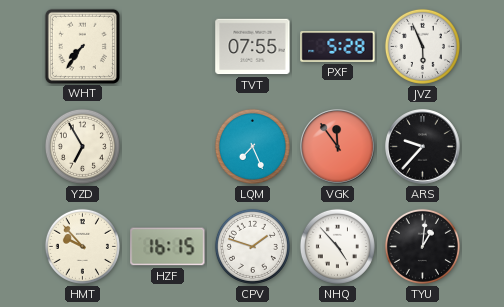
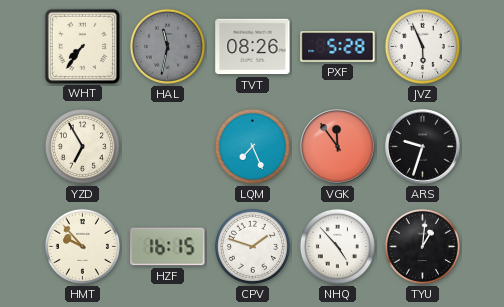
HAL: none -> 11:32 (167, 46)
TVT: 07:55 -> 08:26 (253, 47)
ARS: 9:37 -> 9:33 (423, 147)
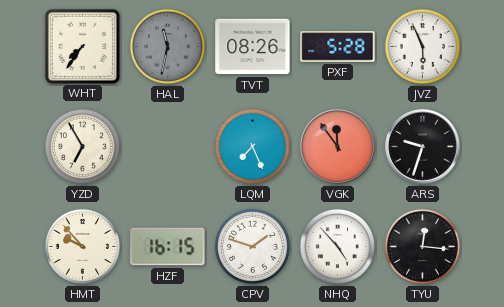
TYU: 1:01 -> 12:16 (422, 246)
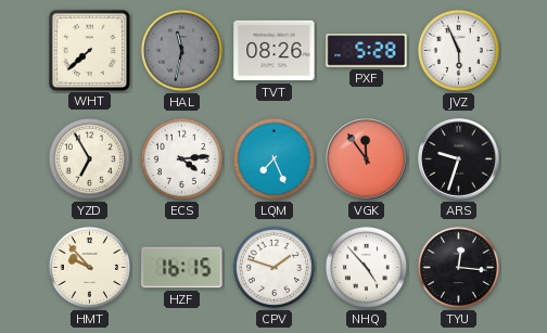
WHT: 7:36 -> 7:38 (89, 50)
ECS: none -> 4:14 (181, 158)
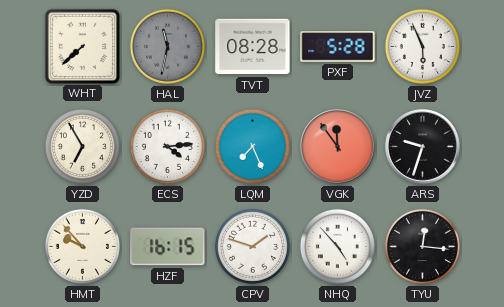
TVT: 08:26 -> 08:28 (253, 47)
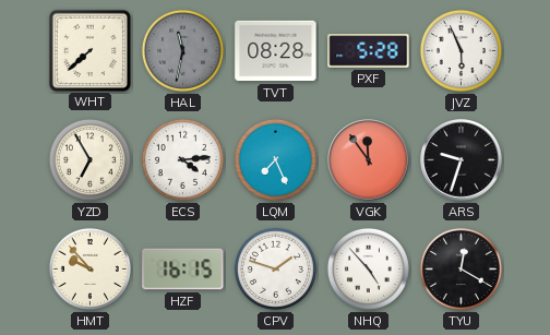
TYU: 12:16 -> 12:20 (461, 268)
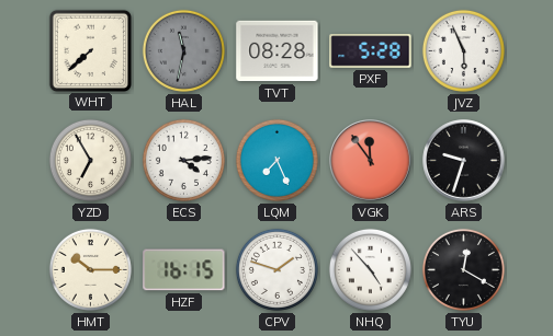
HMT: 9:53 -> 10:15 (90, 269)
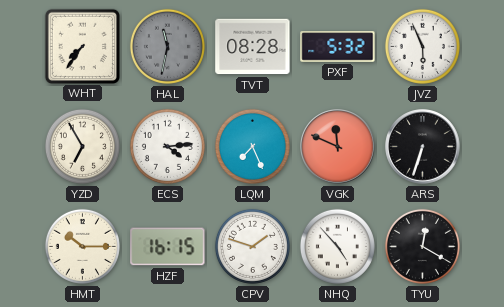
WHT: 7:38 -> 7:36 (82, 46)
PXF: 5:28 -> 5:32 (338, 47)
VGK: 11:54 -> 11:49 (338, 147)
ARS: 9:33 -> 6:33 (423, 147)
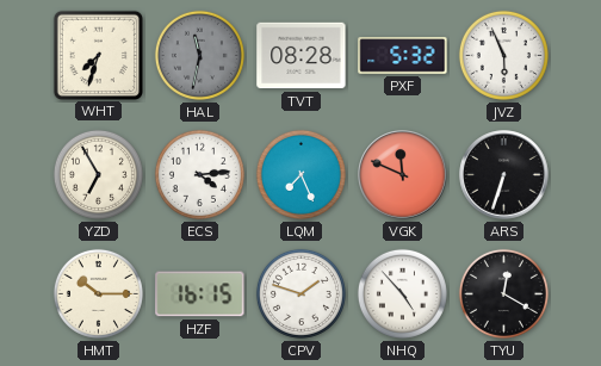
WHT: 7:36 -> 7:33 (98, 55)
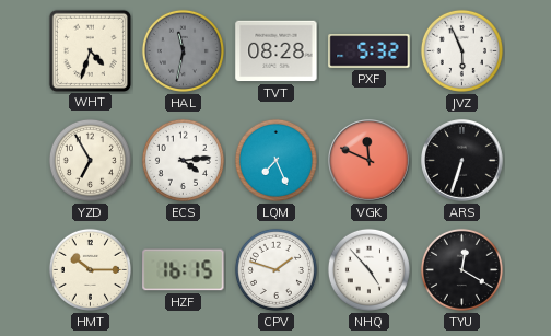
WHT: 7:33 -> 4:33 (90, 50)
